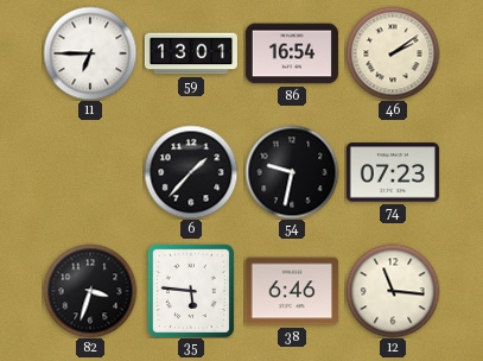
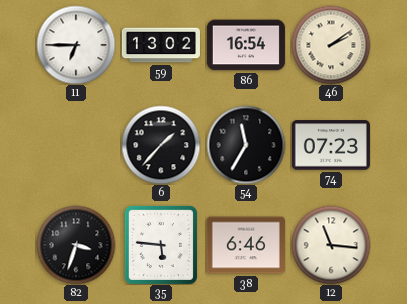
59: 13:01 -> 13:02 (161, 45)
54: 9:32 -> 11:35 (246, 145)
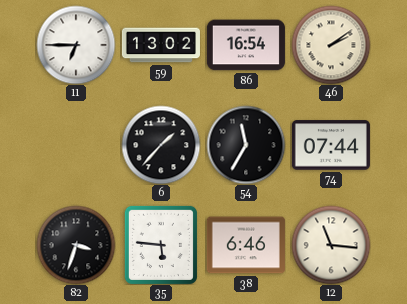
74: 07:23 -> 07:44 (331, 145)
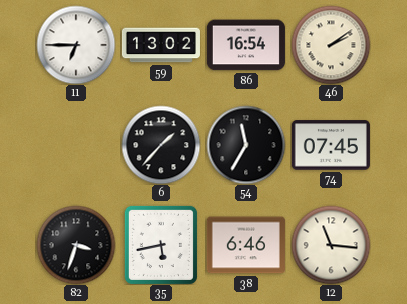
74: 07:44 -> 07:45 (331, 145)
35: 5:46 -> 5:43 (161, 245)
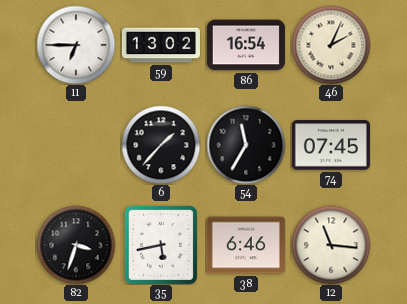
46: 2:09 -> 2:04 (331, 45)
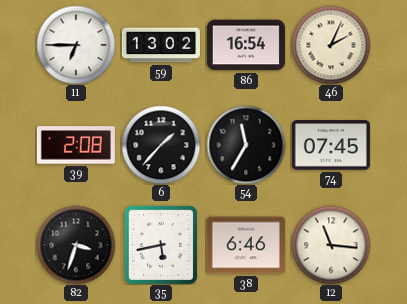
39: none -> 2:08 (76, 145)
